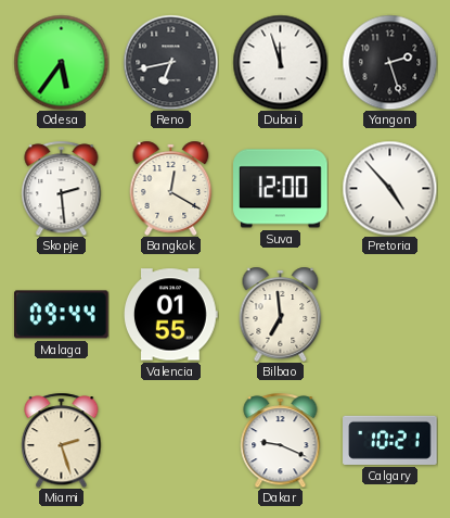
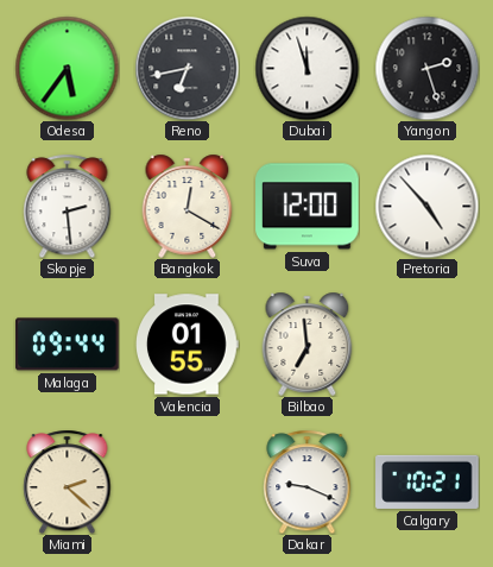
Miami: 2:27 -> 2:22 (68, 481)
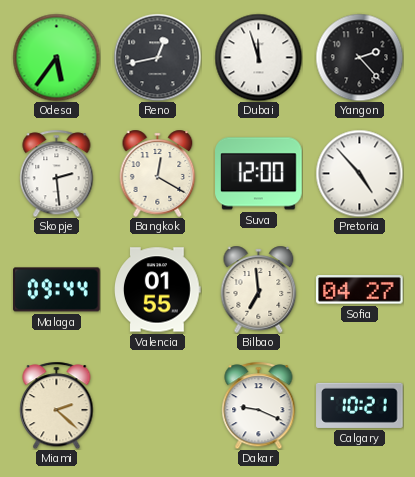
Reno: 6:43 -> 12:43 (157, 57)
Yangon: 2:27 -> 2:23 (359, 57)
Sofia: none -> 04:27 (360, 290)
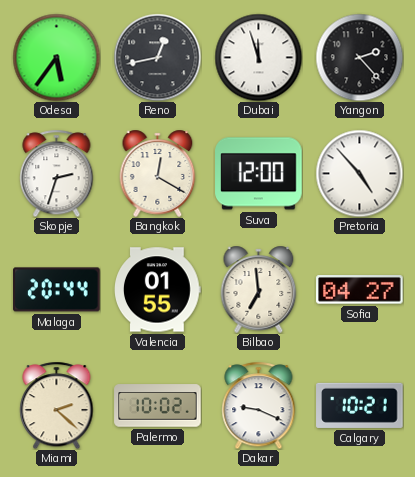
Skopje: 2:29 -> 2:33 (57, 173)
Malaga: 09:44 -> 20:44 (57, 290)
Palermo: none -> 10:02 (158, 406)
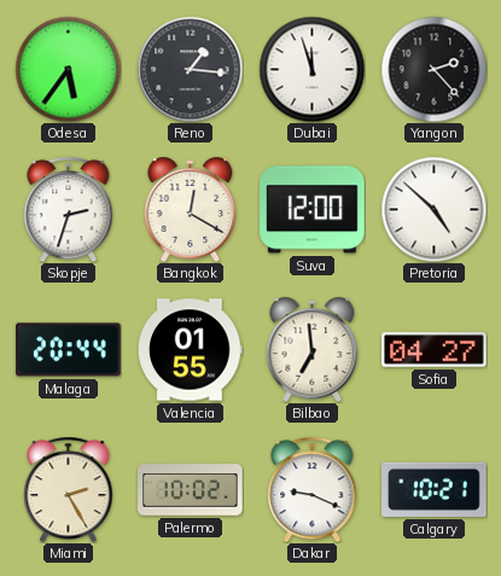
Reno: 12:43 -> 1:16 (190, 69)
Pretoria: 4:53 -> 4:52 (433, 209)
Miami: 2:22 -> 2:25 (69, 489)
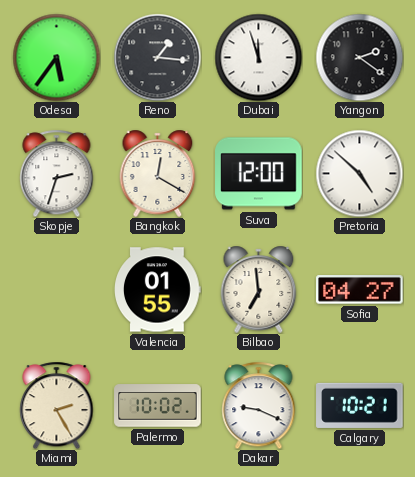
Yangon: 2:23 -> 2:21 (359, 57)
Malaga: 20:44 -> none (69, 350)
